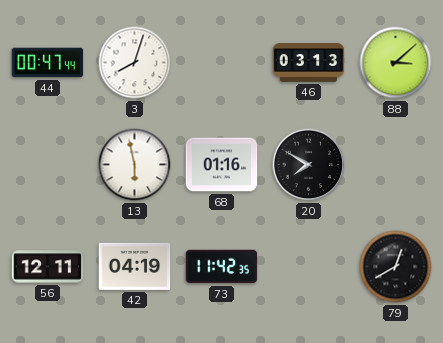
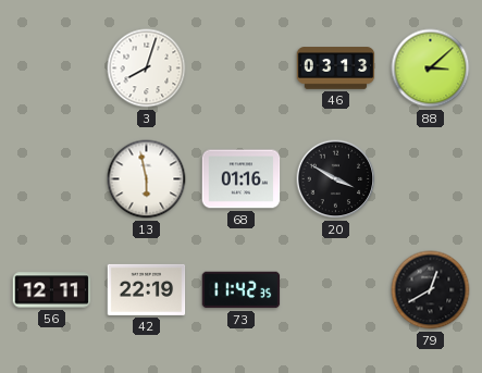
44: 00:47 -> none (48, 63)
20: 7:50 -> 3:50 (336, 179)
42: 04:19 -> 22:19 (147, 289)
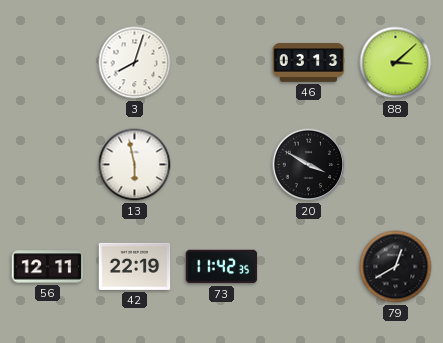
68: 01:16 -> none (242, 179)
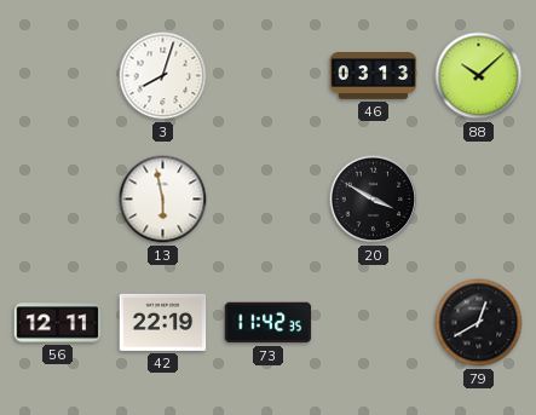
88: 3:08 -> 10:08 (479, 76)
